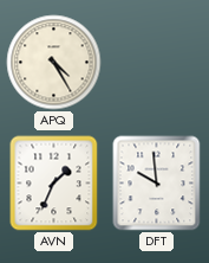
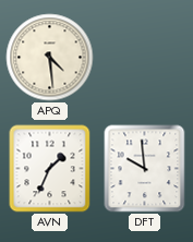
APQ: 4:25 -> 4:29 (50, 58)
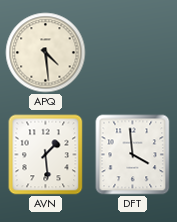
AVN: 1:34 -> 1:29 (46, 155)
DFT: 9:59 -> 3:59 (133, 155)
